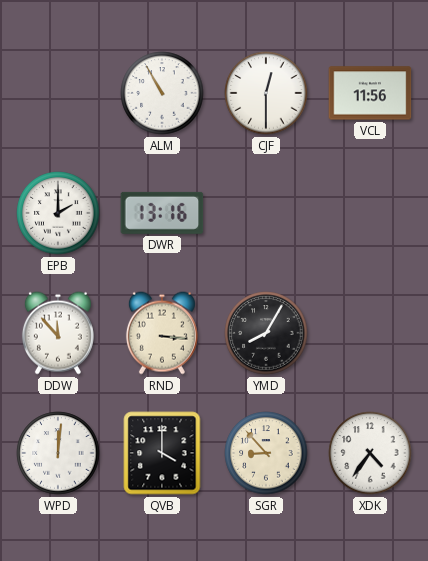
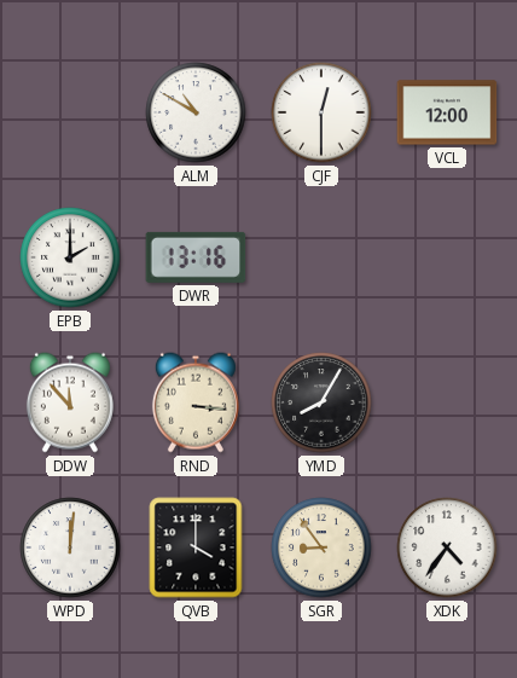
ALM: 10:55 -> 10:50 (196, 112)
VCL: 11:56 -> 12:00 (447, 112)
SGR: 8:53 -> 8:54 (321, 547)
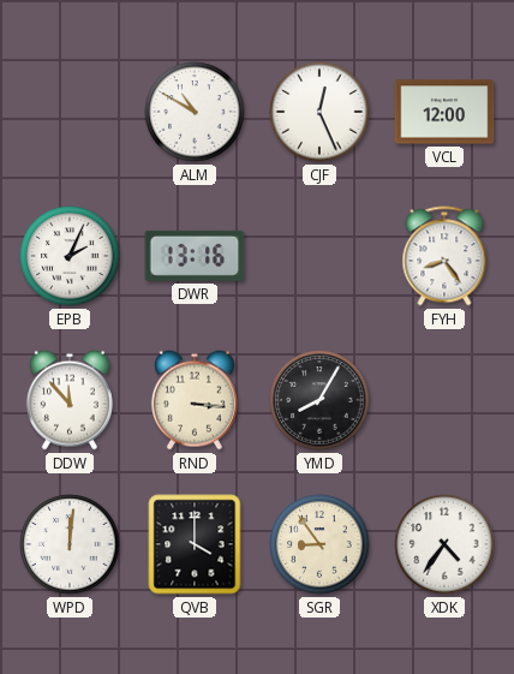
CJF: 12:30 -> 12:26 (319, 112)
EPB: 2:00 -> 2:04 (70, 256)
FYH: none -> 8:24 (444, 256)
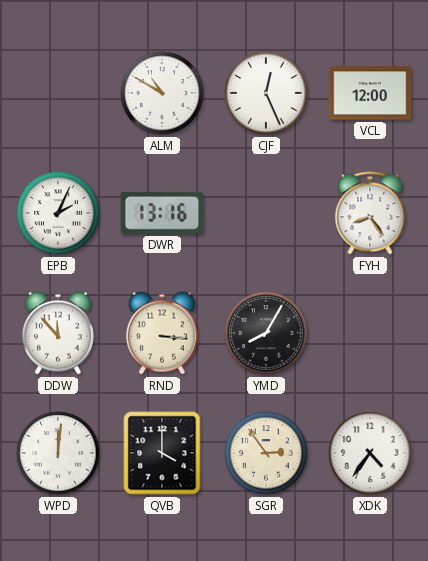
SGR: 8:54 -> 2:54 (266, 453)
